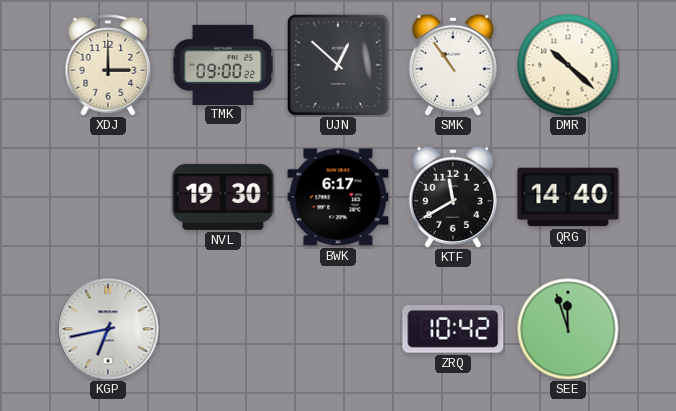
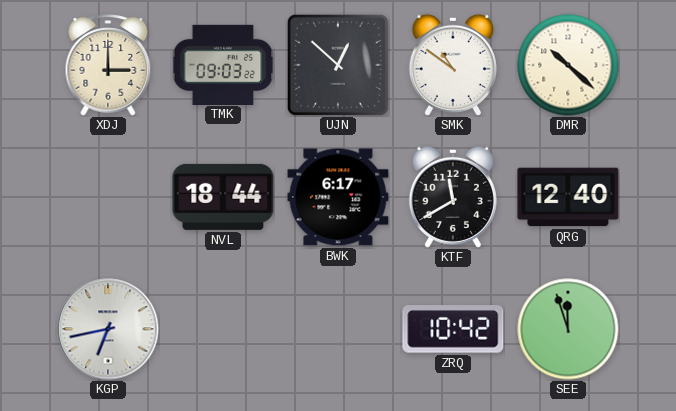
TMK: 09:00 -> 09:03 (223, 64)
SMK: 10:54 -> 10:51 (453, 65)
NVL: 19:30 -> 18:44 (223, 197)
QRG: 14:40 -> 12:40 (568, 197)
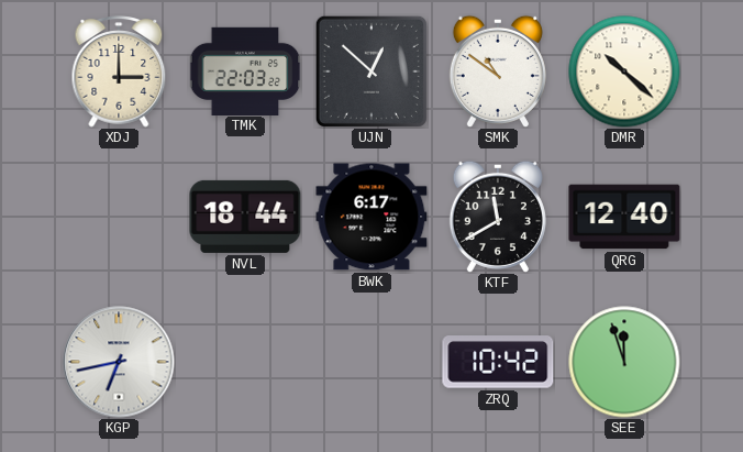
TMK: 09:03 -> 22:03 (245, 70)
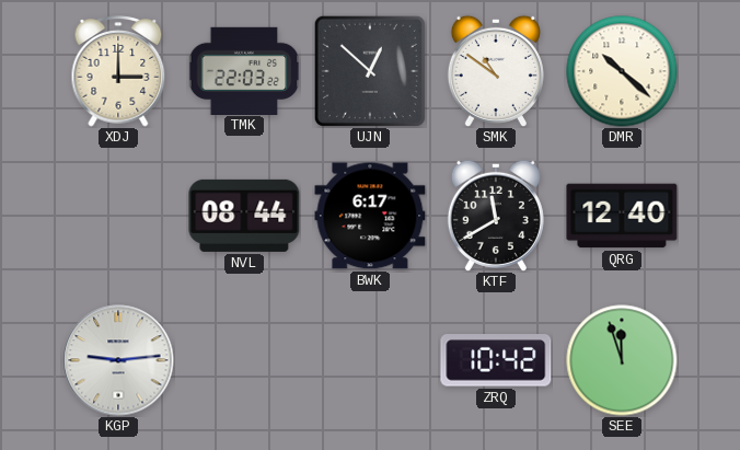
NVL: 18:44 -> 08:44 (244, 216)
KGP: 6:43 -> 9:14 (118, 360)
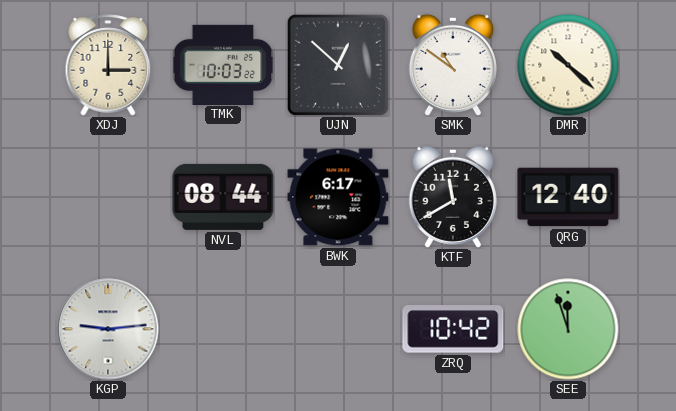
TMK: 22:03 -> 10:03 (223, 64)
